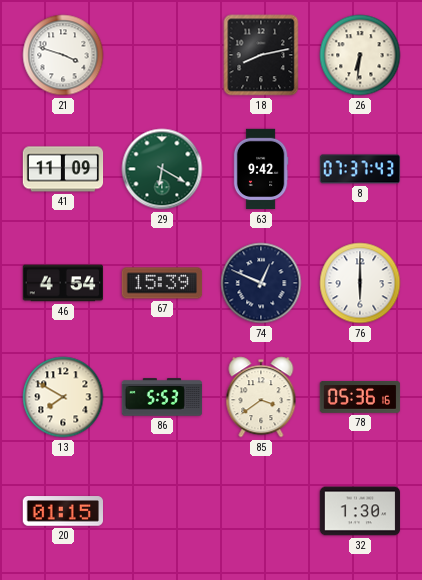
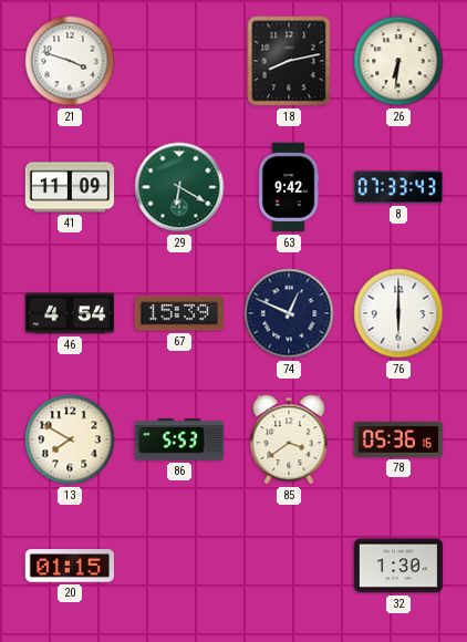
8: 07:37 -> 07:33 (398, 187)
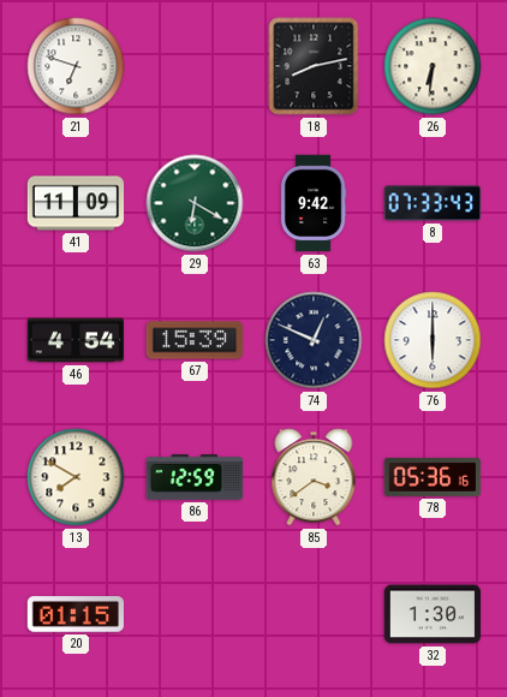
21: 3:48 -> 6:48 (76, 66)
86: 5:53 -> 12:59 (195, 477)
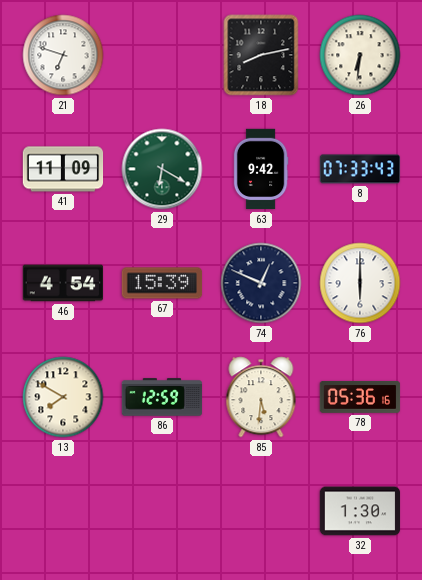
85: 3:39 -> 5:31 (261, 397)
20: 01:15 -> none (74, 614)
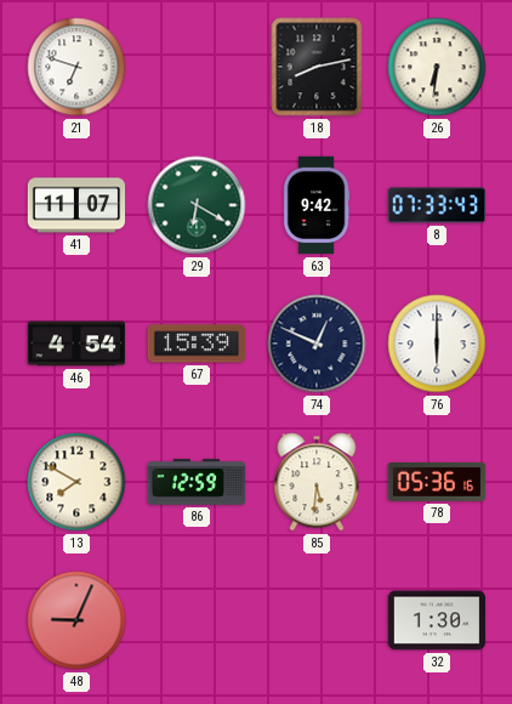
41: 11:09 -> 11:07 (76, 205)
48: none -> 9:04 (76, 620)
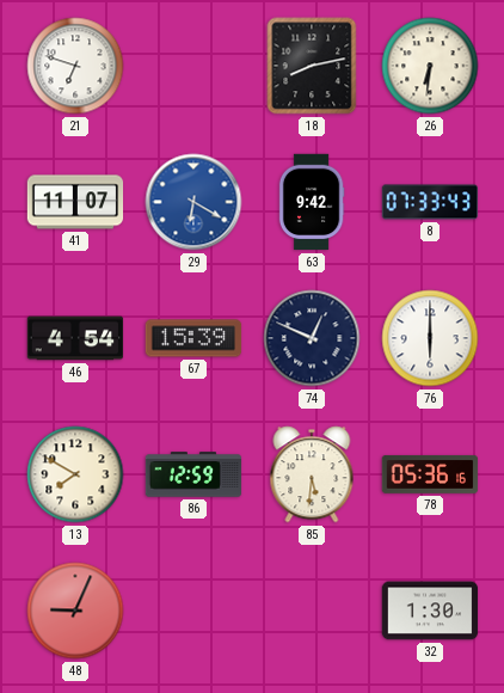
29 dial: green -> blue (193, 202)
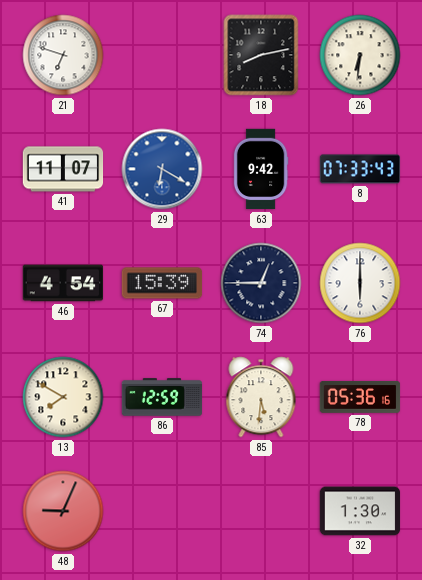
74: 12:49 -> 12:45 (261, 283)
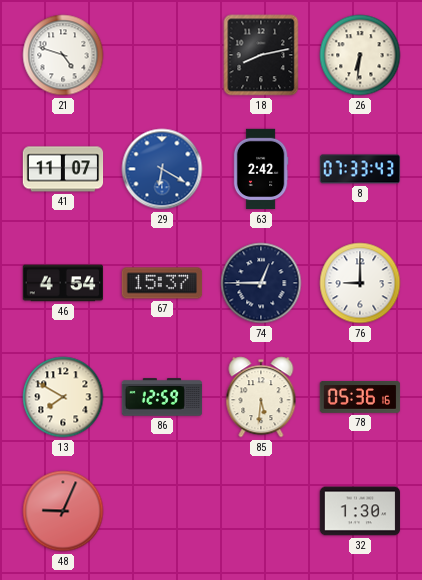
21: 6:48 -> 4:48 (63, 55)
63: 9:42 -> 2:42 (261, 169)
67: 15:39 -> 15:37 (162, 283)
76: 6:00 -> 9:00 (360, 283)
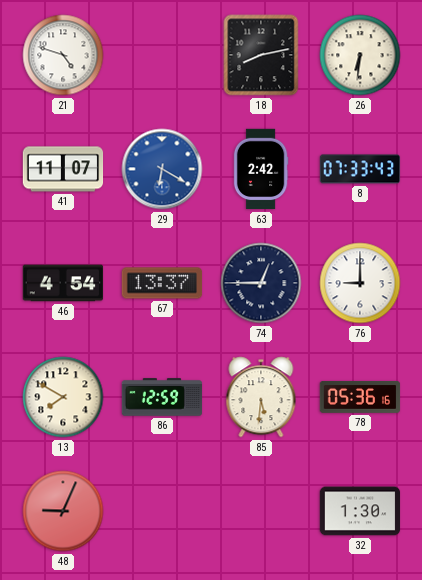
67: 15:37 -> 13:37 (162, 283)
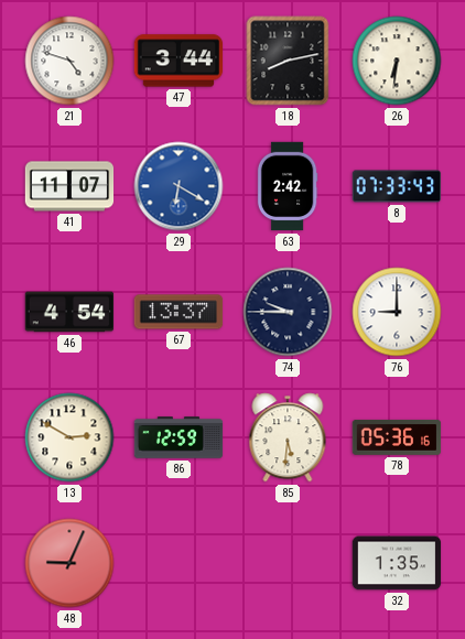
47: none -> 3:44 (179, 61)
74: 12:45 -> 9:45 (288, 312)
13: 7:50 -> 2:50 (69, 437)
32: 1:30 -> 1:35 (397, 563)
